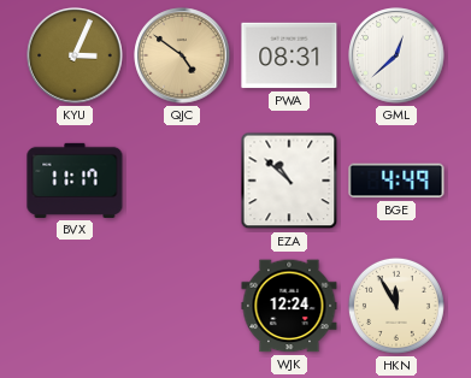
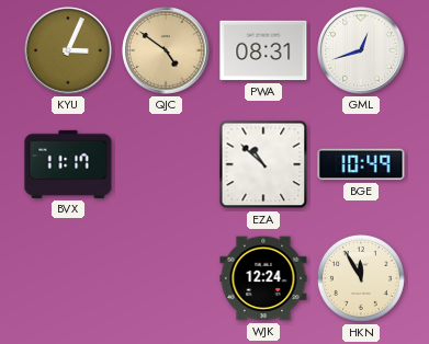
GML: 12:38 -> 12:42 (361, 50)
BGE: 4:49 -> 10:49 (361, 164)
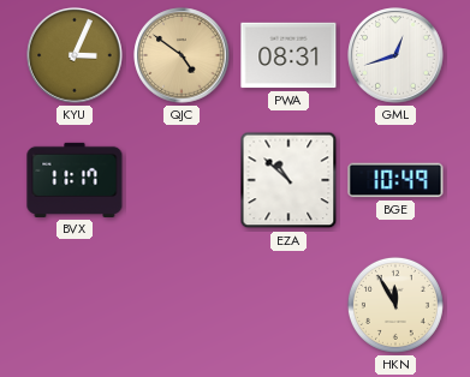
WJK: 12:24 -> none (263, 278)
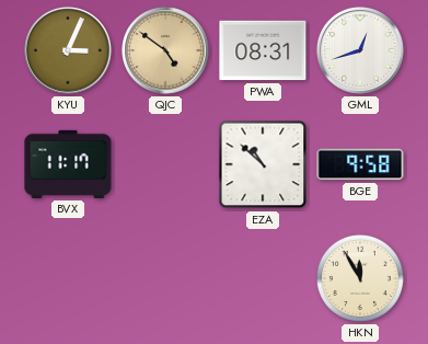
BGE: 10:49 -> 9:58 (360, 164)
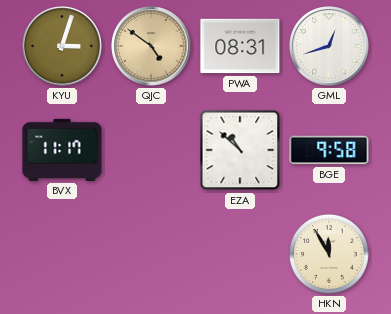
KYU: 3:04 -> 3:03 (62, 46)
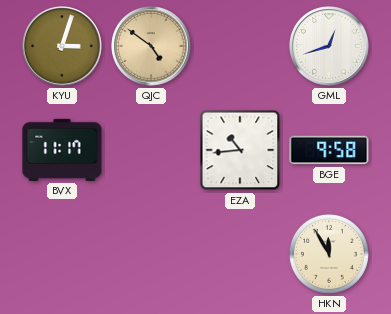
PWA: 08:31 -> none (240, 46)
EZA: 10:52 -> 10:44 (240, 150)
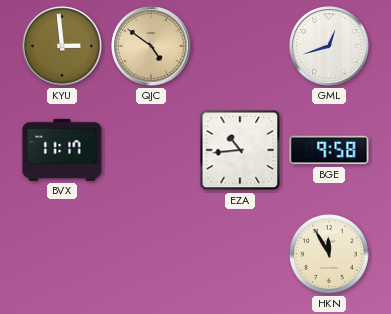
KYU: 3:03 -> 2:59 (62, 46)
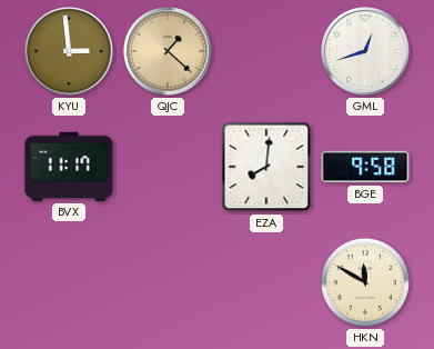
QJC: 4:51 -> 1:22 (168, 51)
EZA: 10:44 -> 8:01 (266, 167)
HKN: 11:55 -> 11:50 (365, 282)
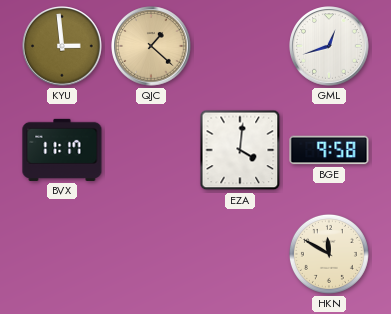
EZA: 8:01 -> 4:01 (240, 150)
